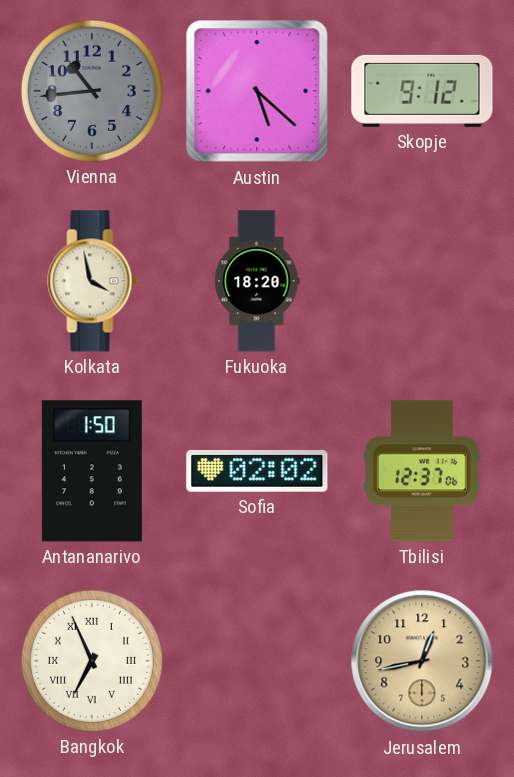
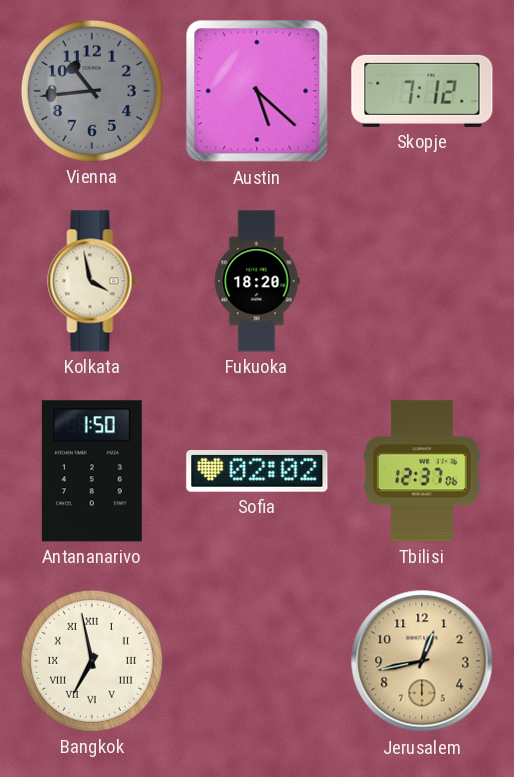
Skopje: 9:12 -> 7:12 (422, 91)
Bangkok: 6:56 -> 6:58 (92, 661)
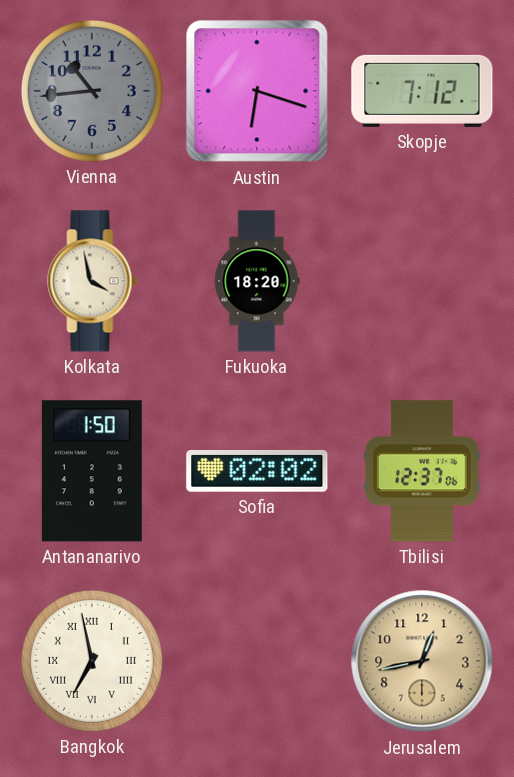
Austin: 5:22 -> 6:18 (257, 91)
